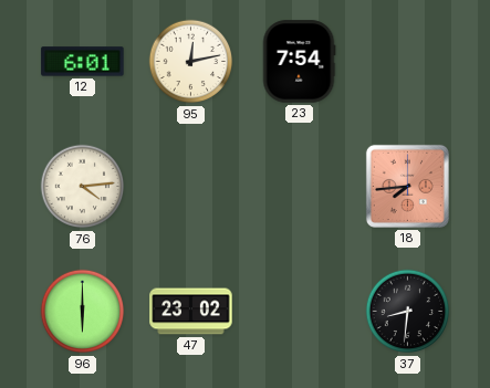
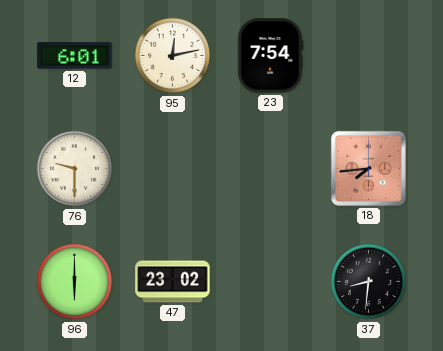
76: 4:14 -> 9:30 (75, 169)
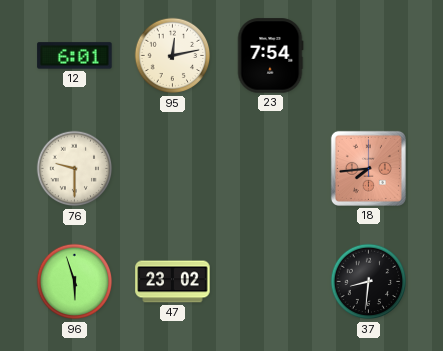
96: 6:00 -> 5:57 (75, 282)
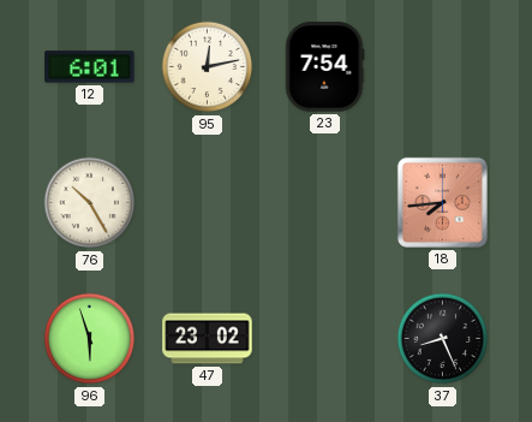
76: 9:30 -> 10:25 (90, 203)
37: 8:31 -> 8:26 (443, 339)
